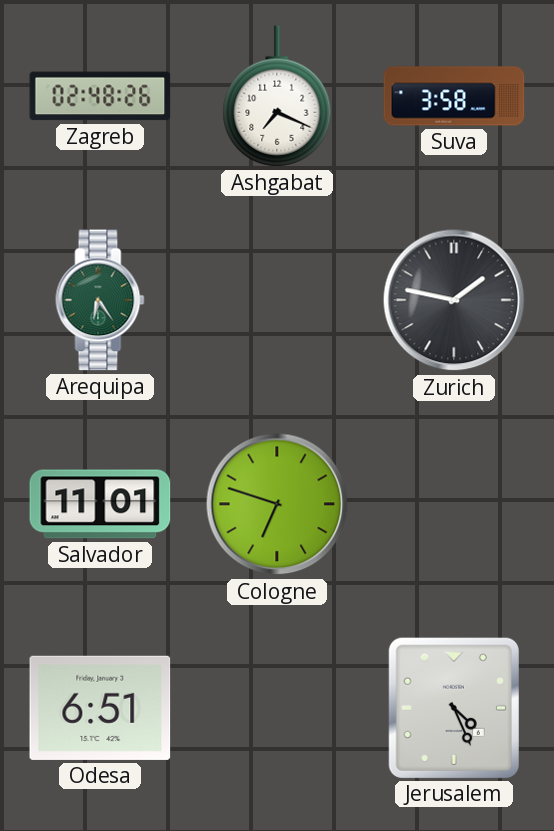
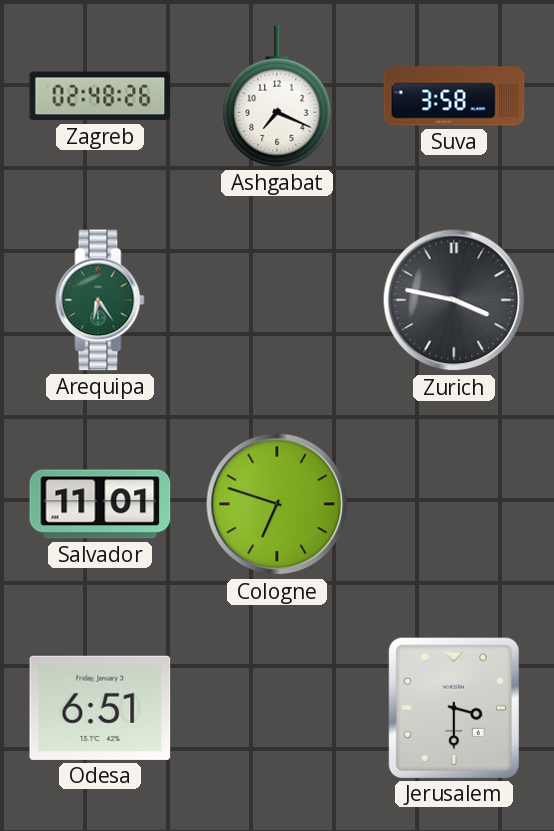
Zurich: 1:47 -> 3:47 (454, 300)
Jerusalem: 4:26 -> 3:30 (453, 707)
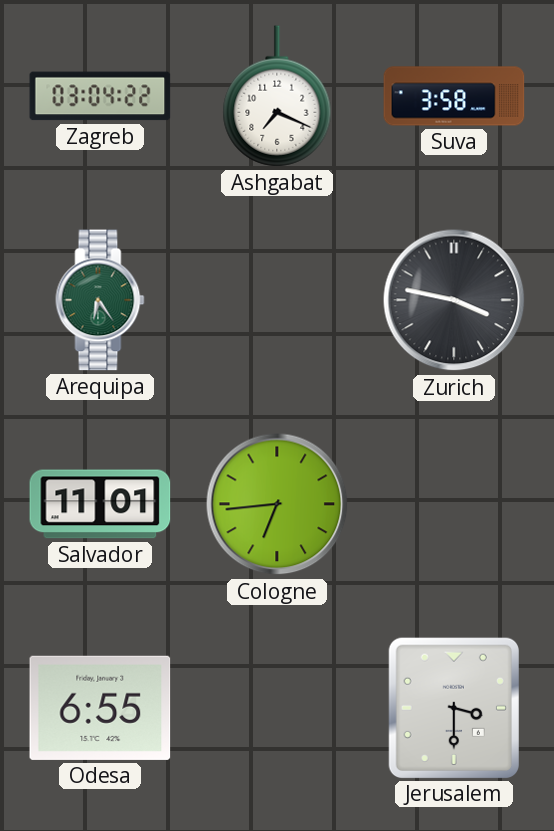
Zagreb: 02:48 -> 03:04 (100, 96)
Cologne: 6:48 -> 6:44 (277, 504)
Odesa: 6:51 -> 6:55 (100, 708)
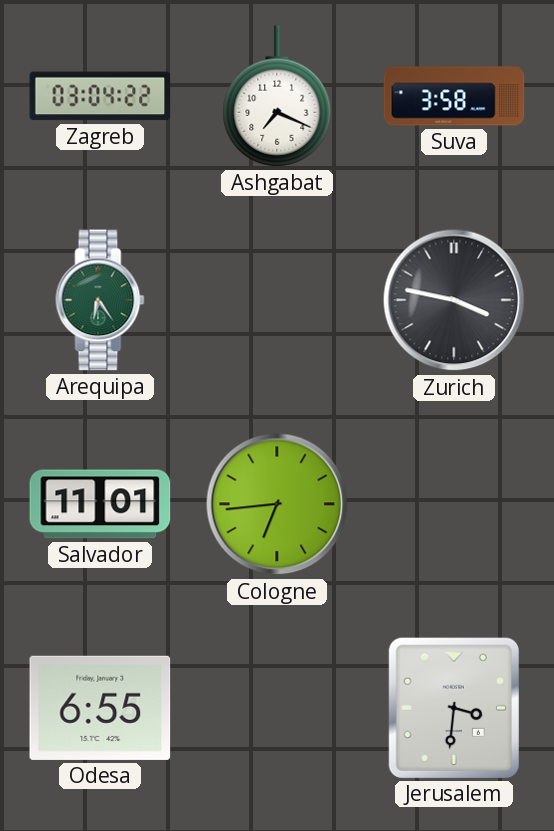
Jerusalem: 3:30 -> 3:31 (453, 707)
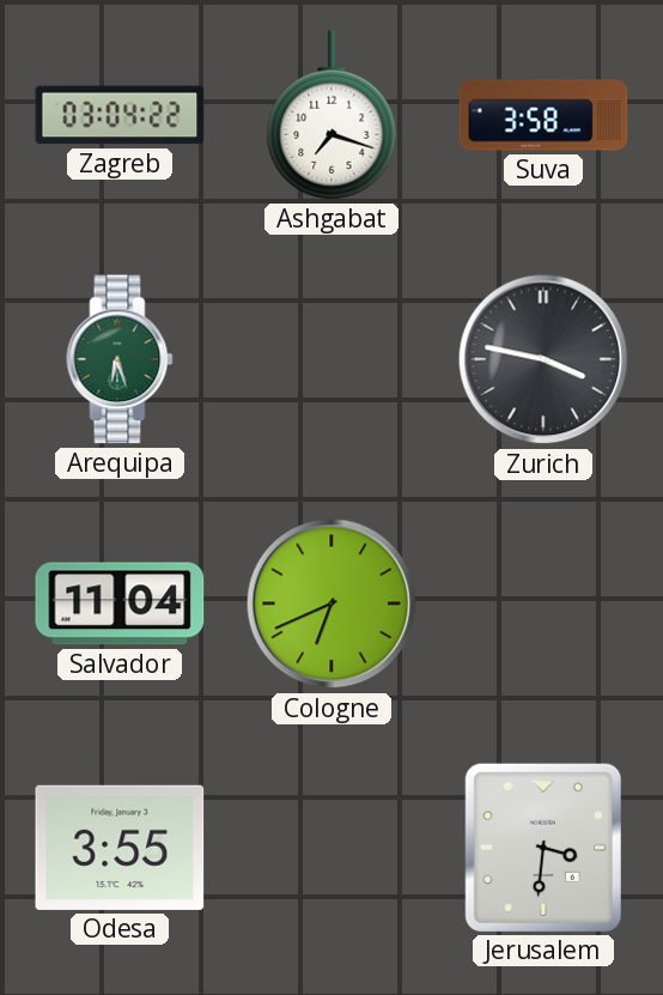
Ashgabat: 7:19 -> 7:18 (331, 115)
Arequipa: 6:24 -> 6:27 (120, 359)
Salvador: 11:01 -> 11:04 (120, 603)
Cologne: 6:44 -> 6:41 (331, 603)
Odesa: 6:55 -> 3:55 (120, 848)
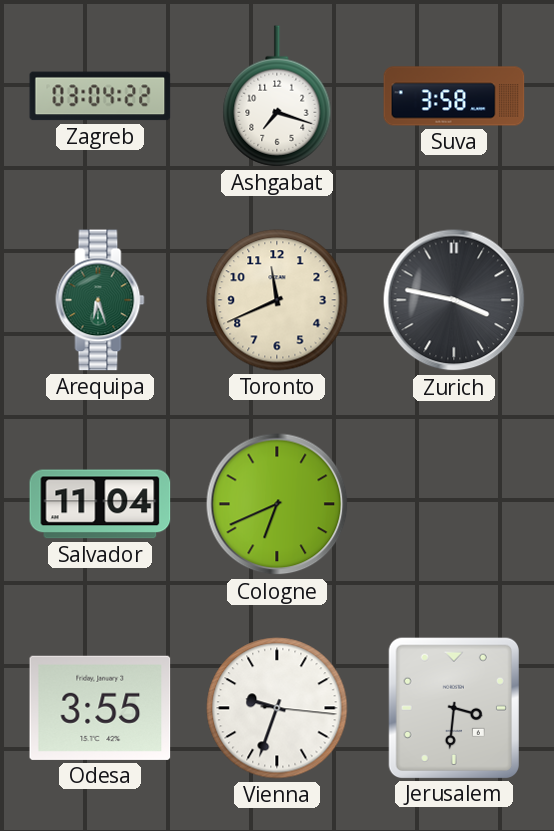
Toronto: none -> 11:41 (277, 300)
Vienna: none -> 9:33 (277, 708)
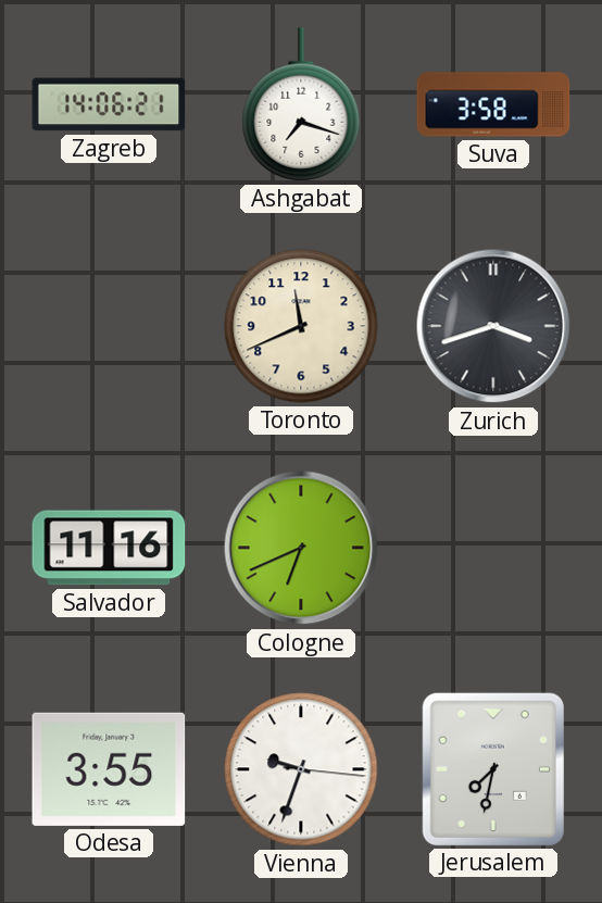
Zagreb: 03:04 -> 14:06 (109, 104)
Arequipa: 6:27 -> none (100, 300)
Zurich: 3:47 -> 3:42 (493, 326)
Salvador: 11:04 -> 11:16 (109, 548)
Jerusalem: 3:31 -> 7:32 (492, 768)
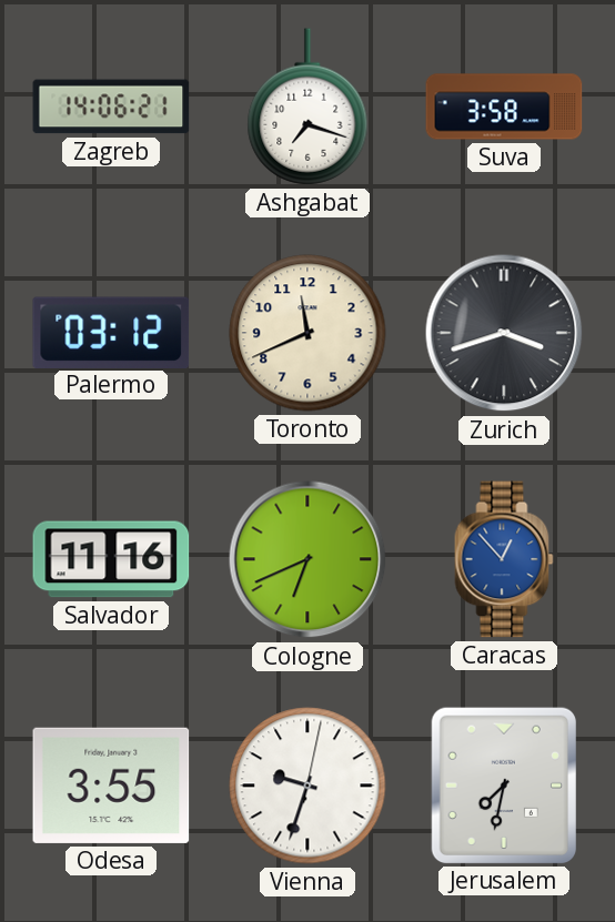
Palermo: none -> 03:12 (111, 332)
Caracas: none -> 12:53 (504, 559)
Vienna: 9:33:16 -> 9:33:02 (307, 786)
